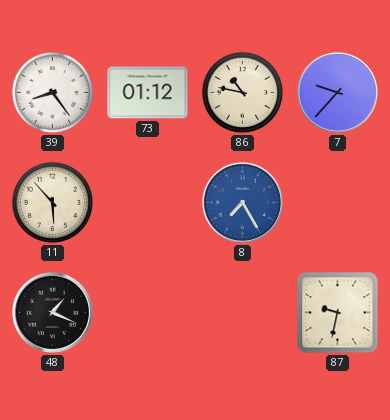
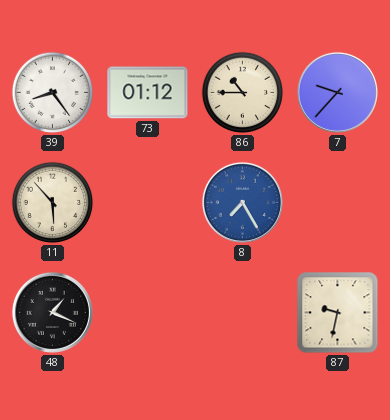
86: 10:47 -> 10:45 (243, 93)
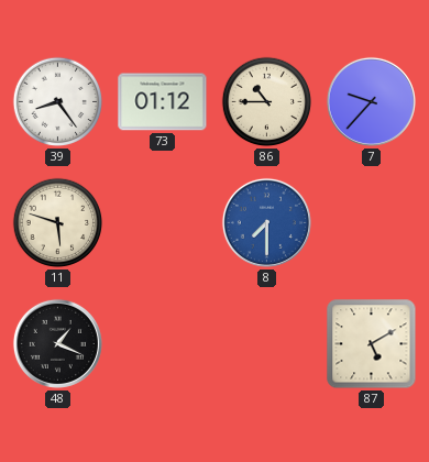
11: 5:53 -> 5:48 (58, 223)
8: 7:25 -> 7:30 (266, 222)
87: 9:32 -> 5:10 (372, 344)
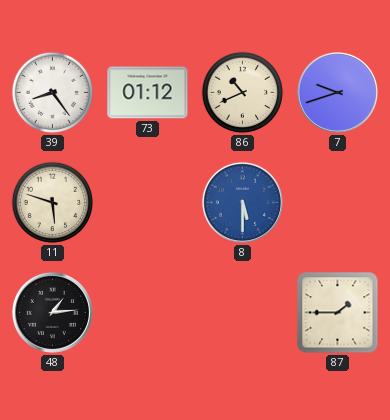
86: 10:45 -> 10:41 (243, 93)
7: 9:37 -> 9:42 (337, 92)
8: 7:30 -> 5:30 (242, 202)
48: 1:19 -> 1:14 (52, 312)
87: 5:10 -> 1:45 (338, 313)
